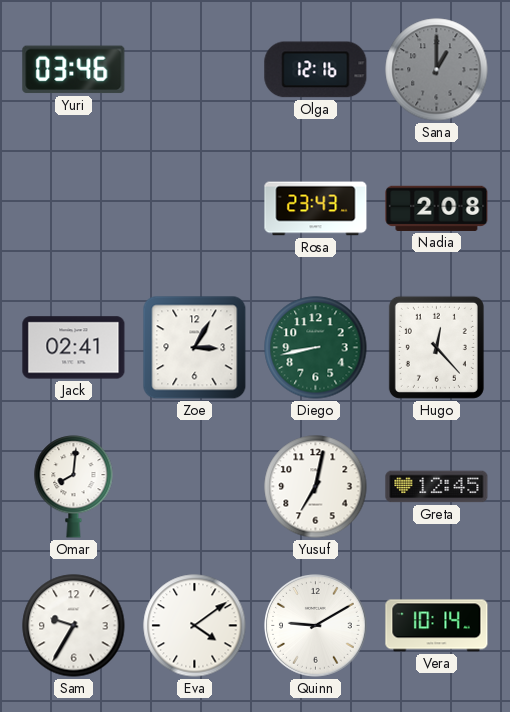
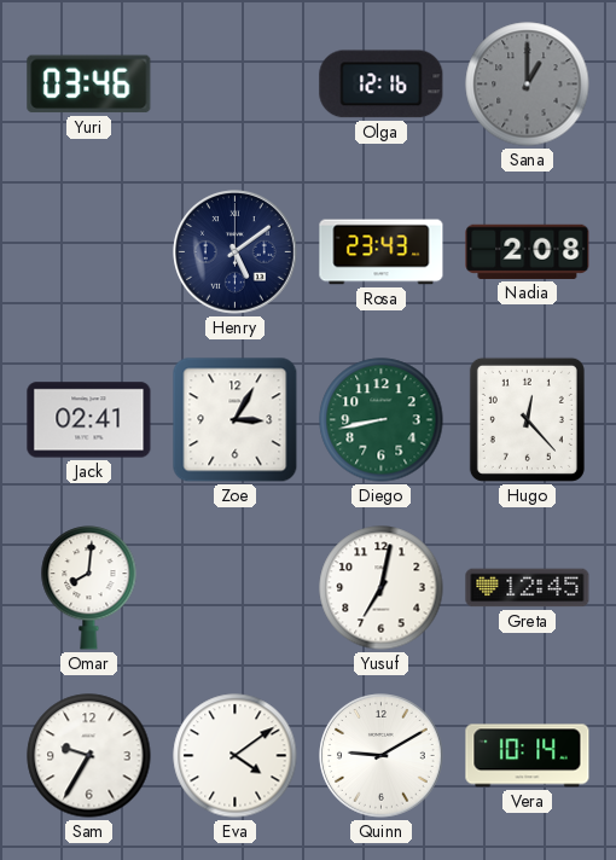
Henry: none -> 5:09 (236, 252)
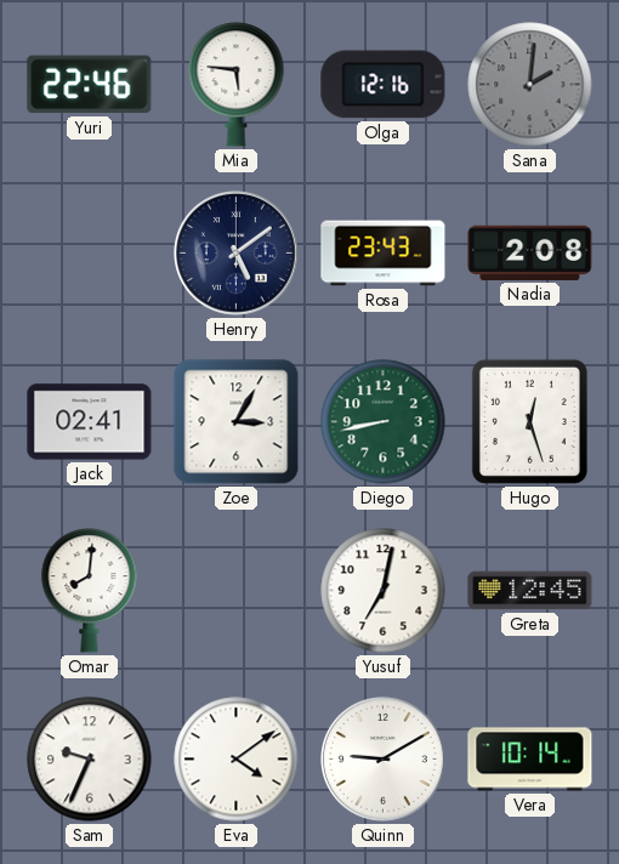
Yuri: 03:46 -> 22:46 (90, 85)
Mia: none -> 5:46 (237, 85)
Sana: 1:00 -> 2:01 (530, 85)
Hugo: 12:23 -> 12:27 (529, 421)
Sam: 9:35 -> 9:34 (90, 760)
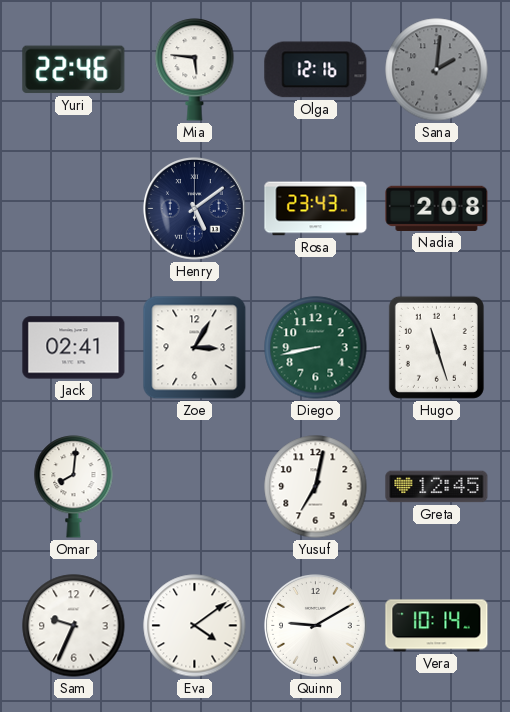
Hugo: 12:27 -> 11:27 (436, 347)
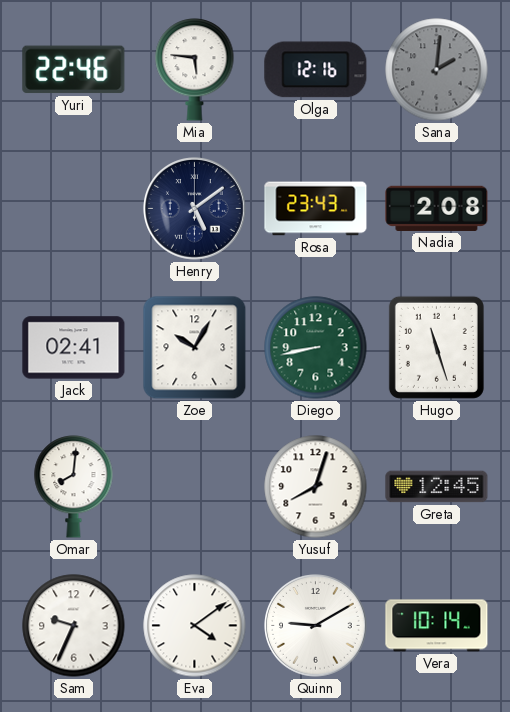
Zoe: 3:05 -> 10:05 (195, 348)
Yusuf: 7:02 -> 8:03 (316, 487)
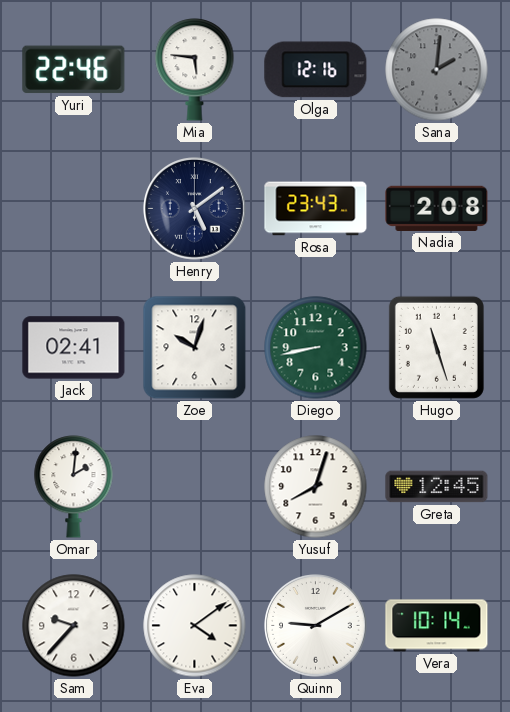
Zoe: 10:05 -> 10:03 (195, 348)
Omar: 8:01 -> 2:01 (74, 487)
Sam: 9:34 -> 9:37 (74, 626)
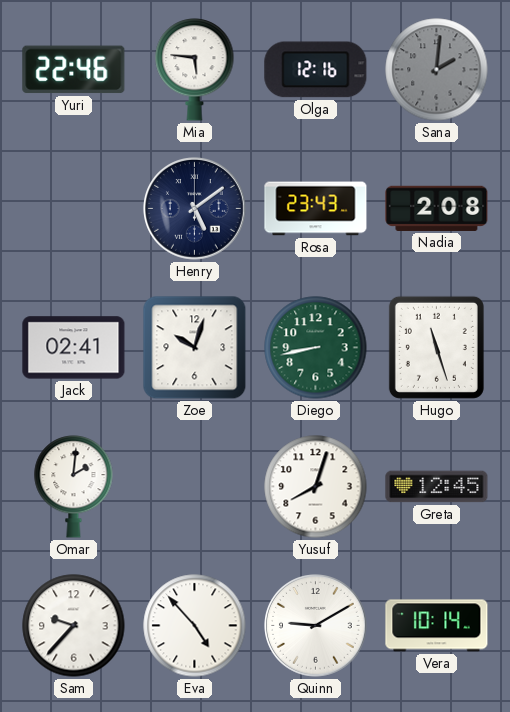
Eva: 4:09 -> 4:53 (195, 626)
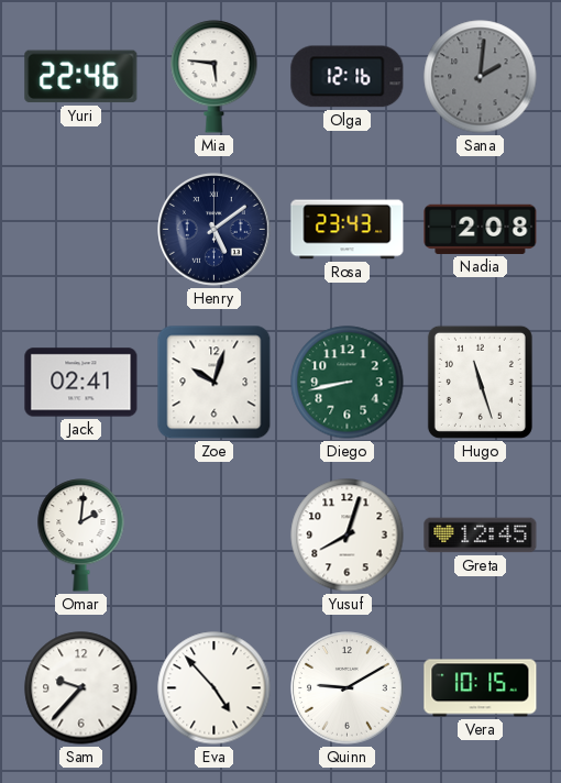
Vera: 10:14 -> 10:15 (481, 688)
